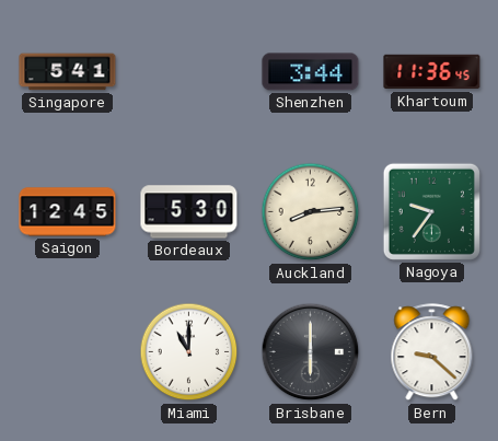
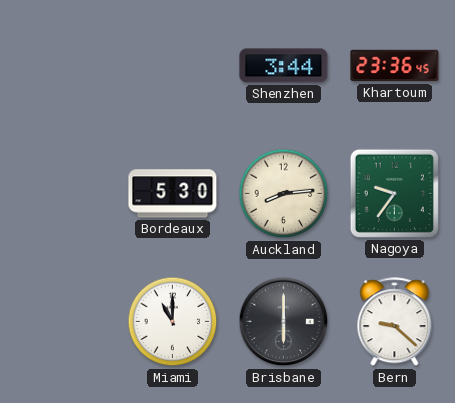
Singapore: 5:41 -> none (68, 72)
Khartoum: 11:36 -> 23:36 (395, 66)
Saigon: 12:45 -> none (68, 212)
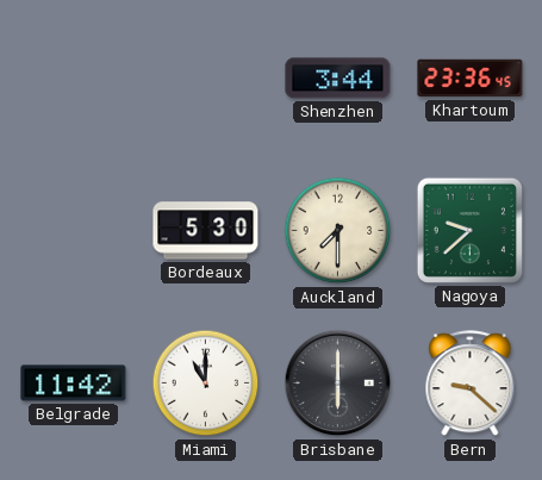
Auckland: 8:14 -> 7:30 (338, 231)
Nagoya: 9:36 -> 9:38 (469, 230)
Belgrade: none -> 11:42 (74, 384)
